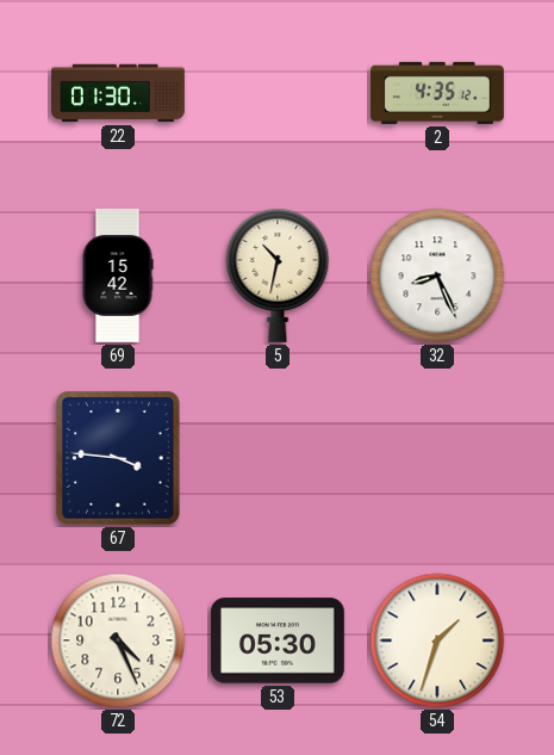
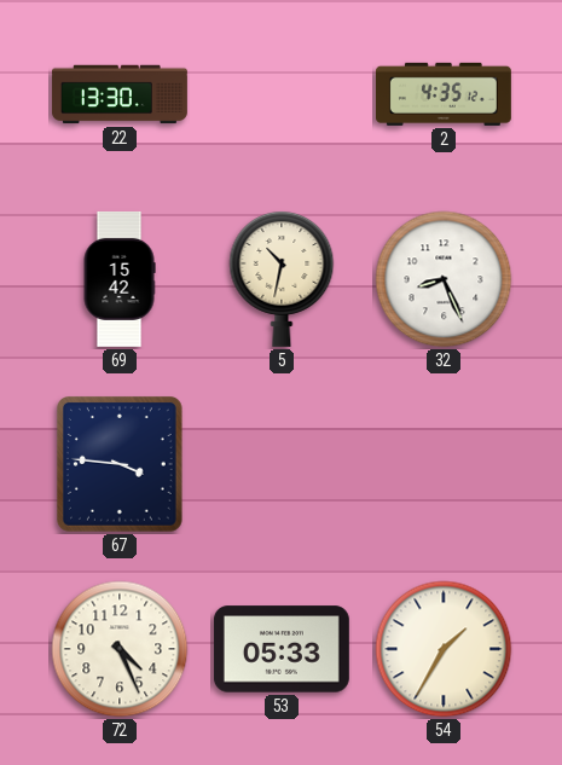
22: 01:30 -> 13:30 (120, 94)
53: 05:30 -> 05:33 (282, 649)
54: 1:33 -> 1:35 (444, 649)
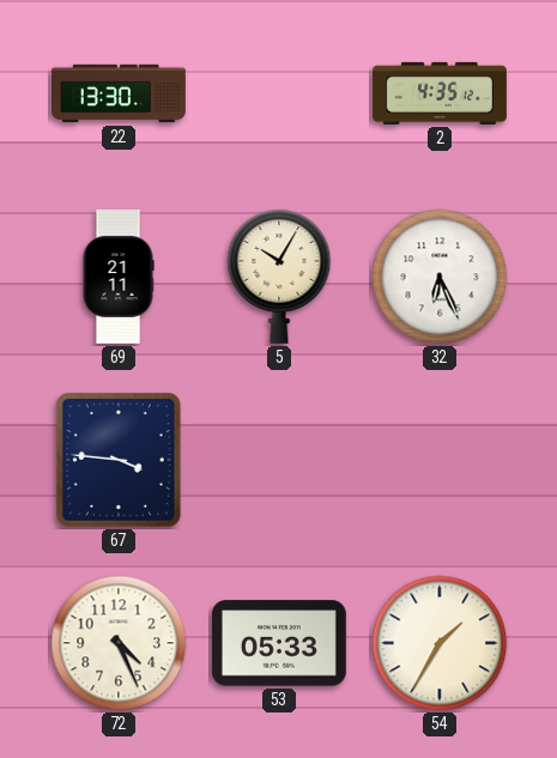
69: 15:42 -> 21:11 (119, 277)
5: 10:32 -> 10:05 (279, 275)
32: 8:26 -> 6:26 (440, 277)
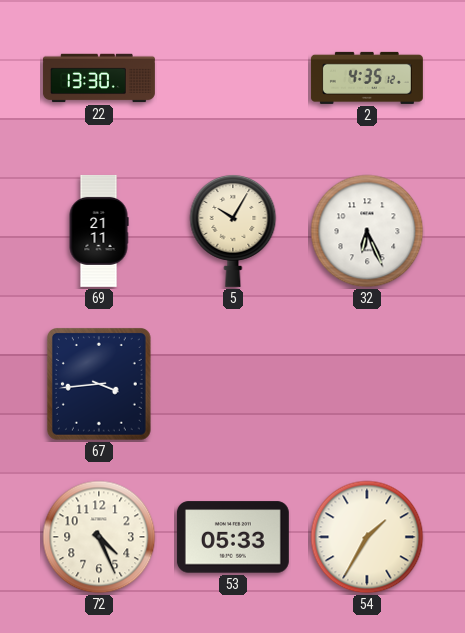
67: 3:46 -> 3:44 (99, 385)
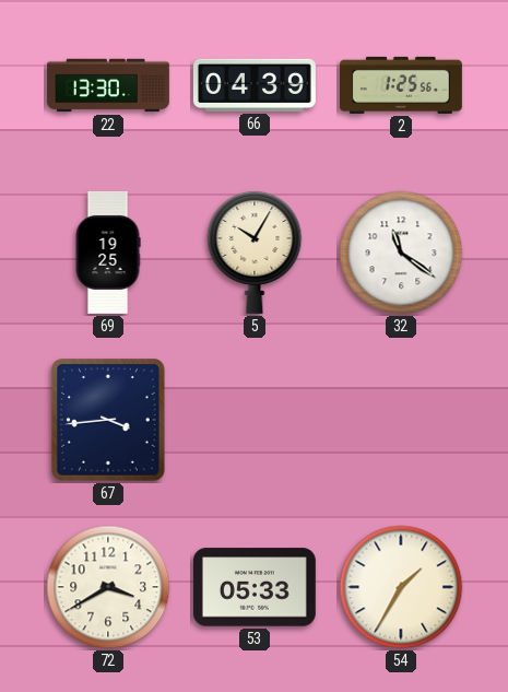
66: none -> 04:39 (255, 85)
2: 4:35 -> 1:25 (401, 85)
69: 21:11 -> 19:25 (108, 253)
32: 6:26 -> 11:21 (401, 253)
72: 4:26 -> 3:40 (108, 587)
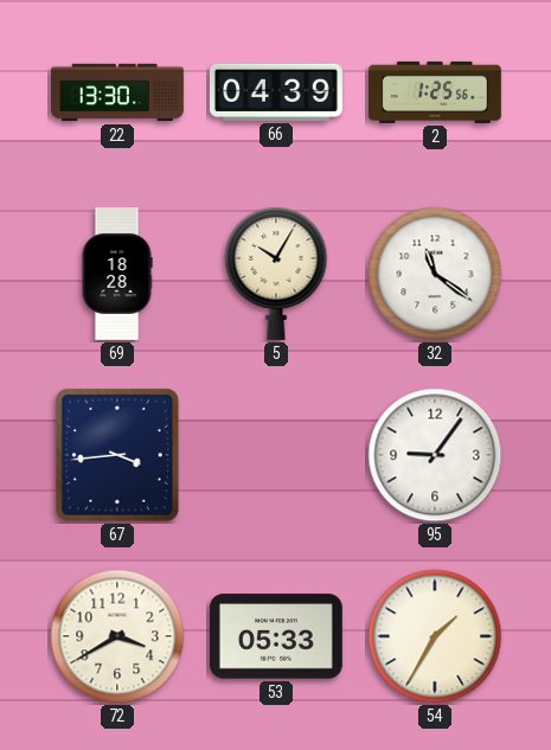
69: 19:25 -> 18:28 (117, 274)
95: none -> 9:06 (435, 455)
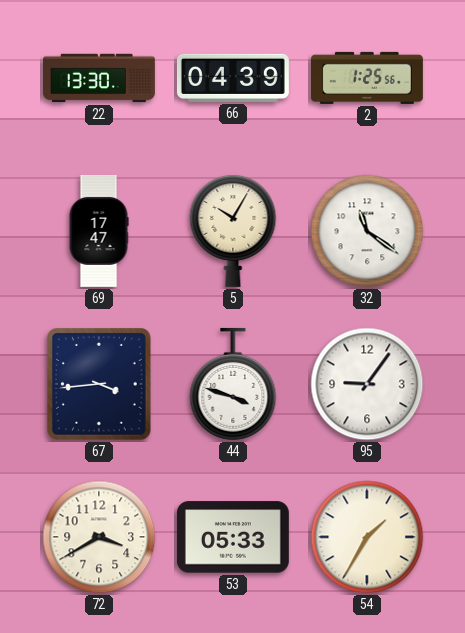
69: 18:28 -> 17:47 (99, 231)
44: none -> 3:48 (233, 384)
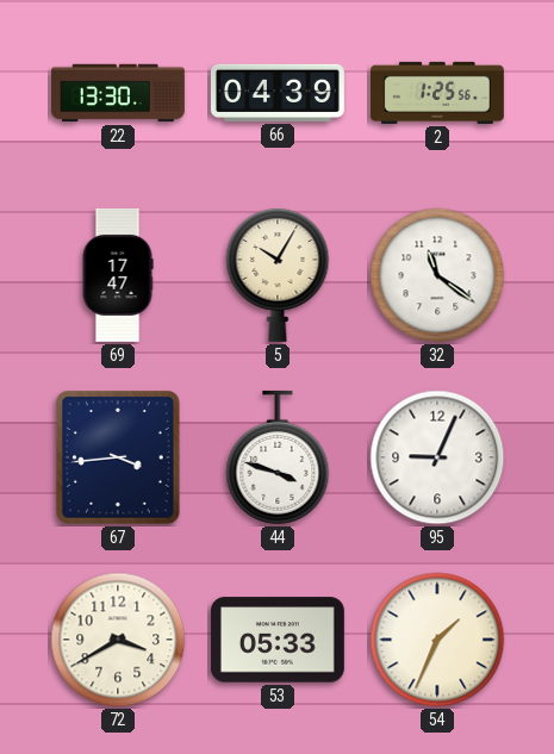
95: 9:06 -> 9:04 (437, 457)
54: 1:35 -> 1:34 (437, 640)
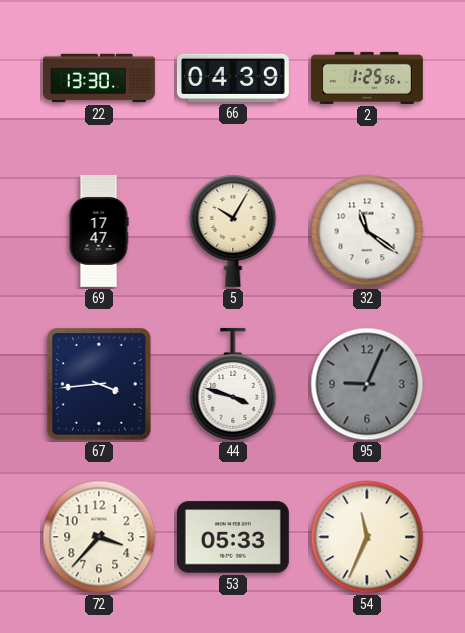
95 dial: white -> grey (367, 384)
72: 3:40 -> 3:37 (99, 537)
54: 1:34 -> 11:34 (367, 537)
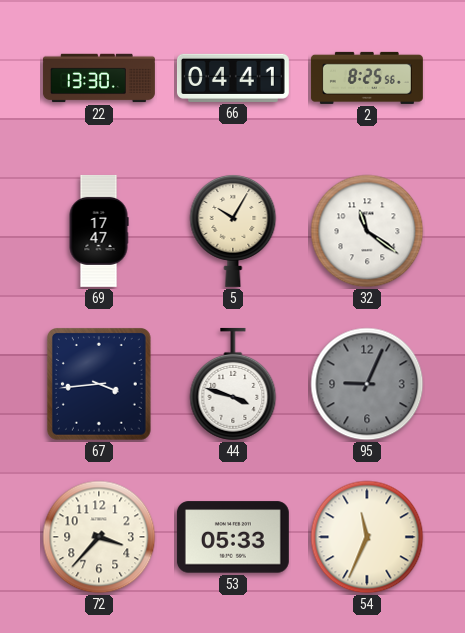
66: 04:39 -> 04:41 (233, 78)
2: 1:25 -> 8:25 (367, 78)
